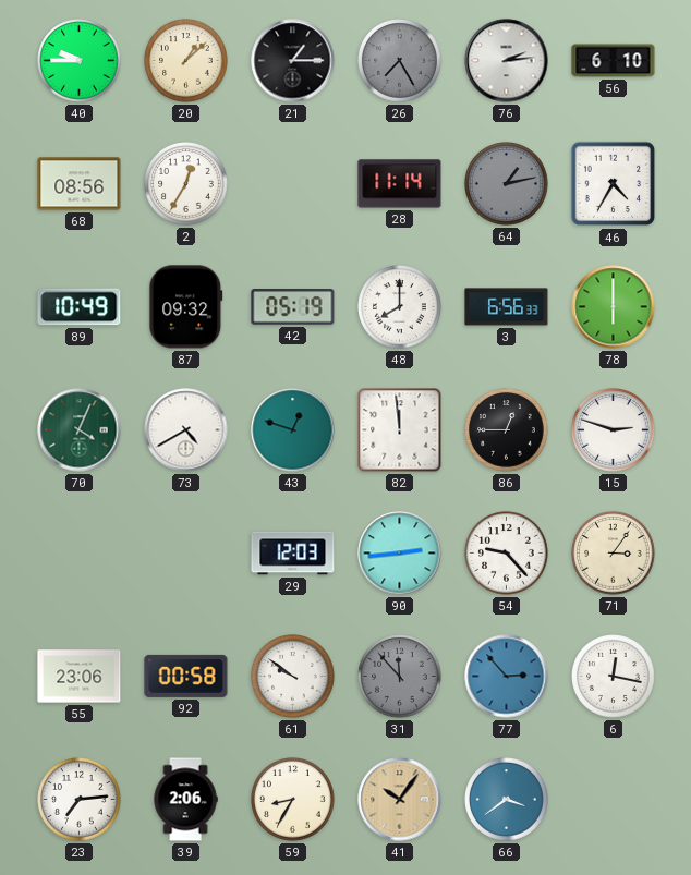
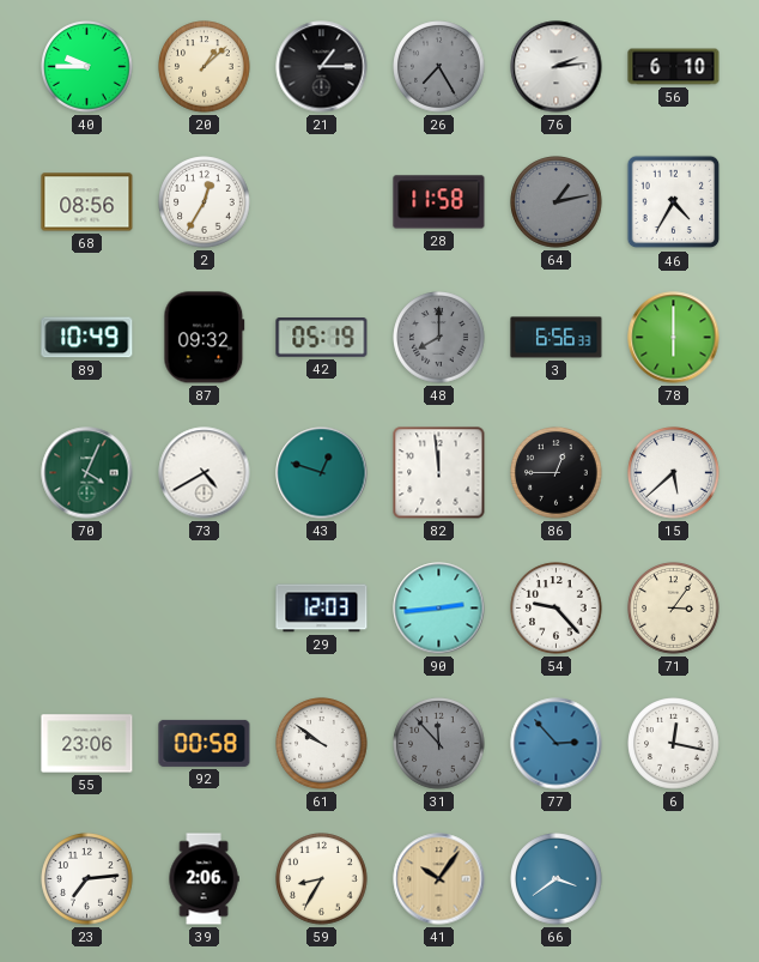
28: 11:14 -> 11:58 (439, 202)
48 dial: white -> grey (439, 338)
15: 2:48 -> 5:38 (674, 473)
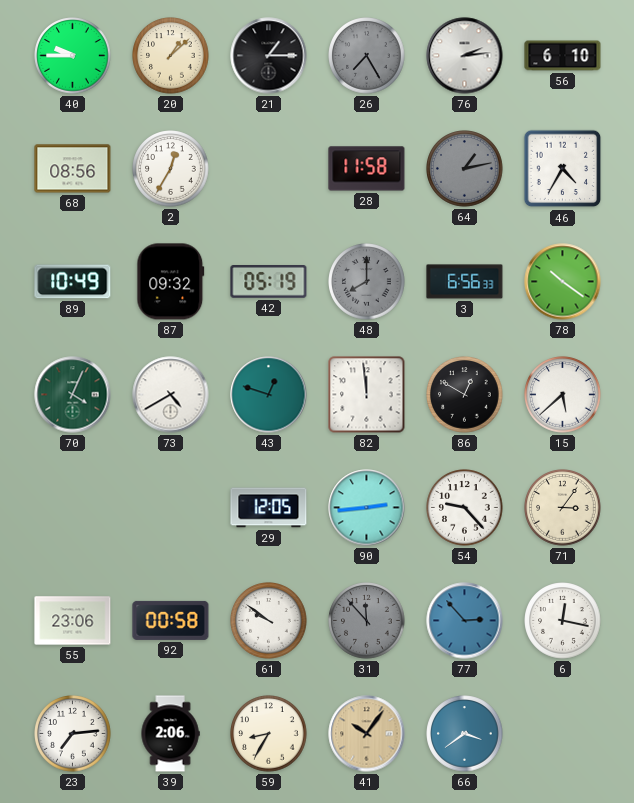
78: 6:00 -> 10:21 (563, 282)
86: 12:45 -> 12:50 (465, 395)
29: 12:03 -> 12:05 (269, 508)
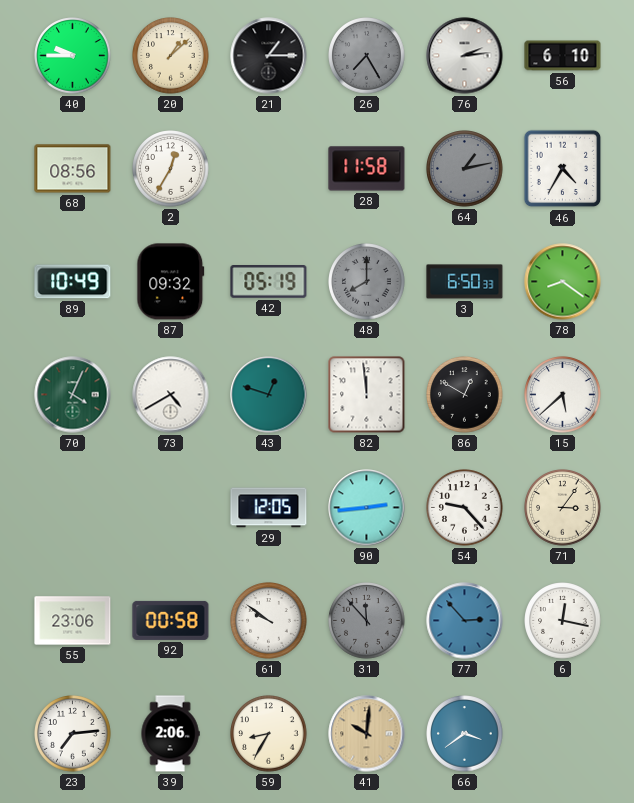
3: 6:56 -> 6:50 (465, 282)
78: 10:21 -> 8:21 (563, 282)
41: 10:06 -> 10:01 (367, 734)
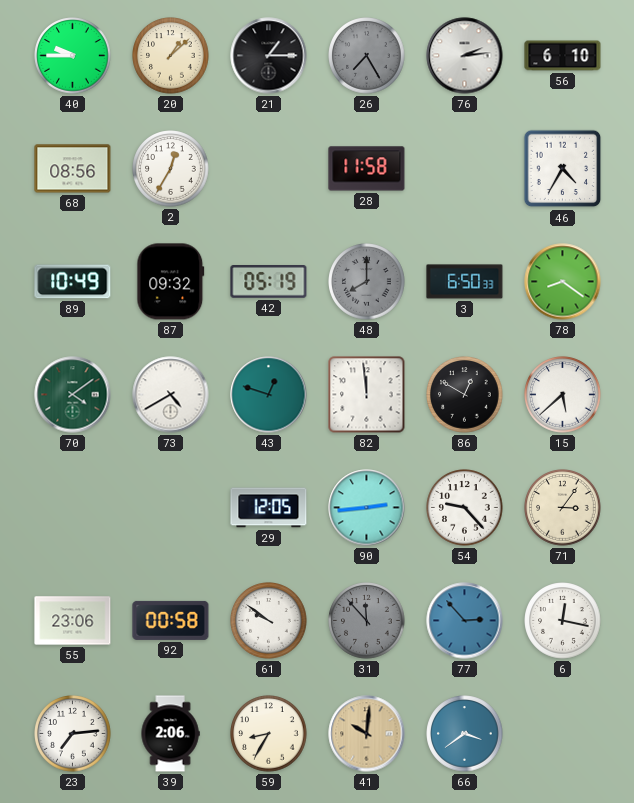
64: 1:13 -> none (465, 169)
70: 4:04 -> 4:09 (73, 395)
